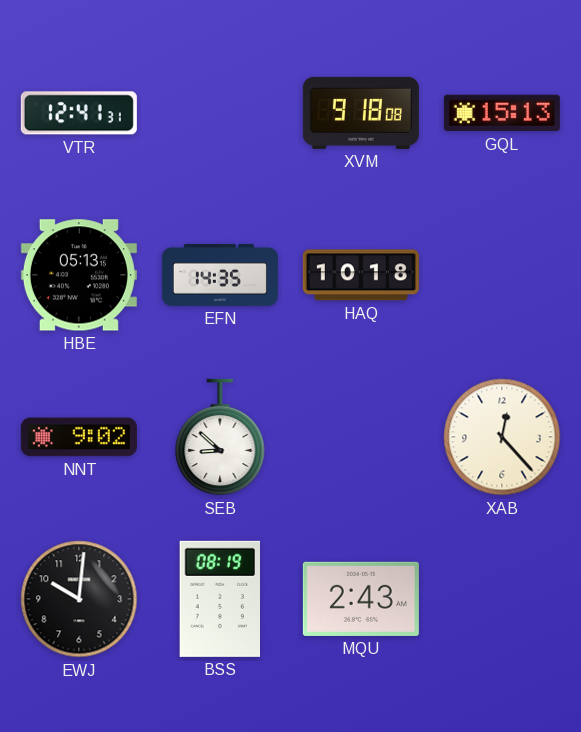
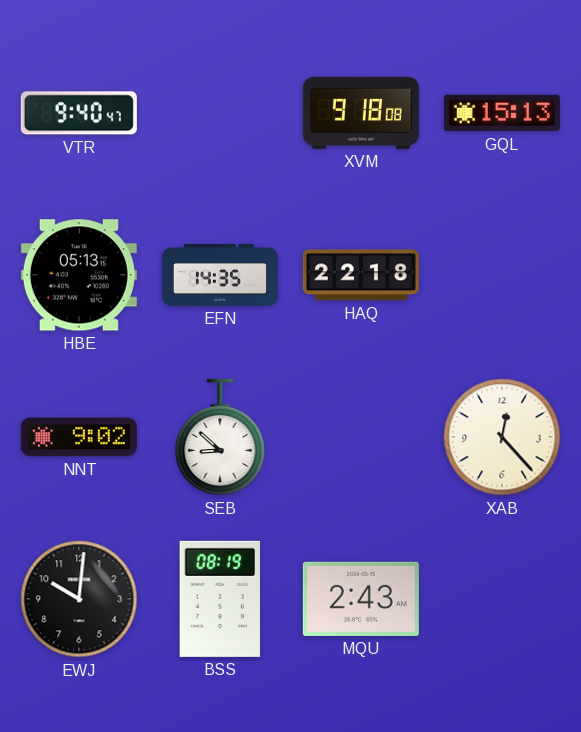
VTR: 12:41 -> 9:40 (79, 113)
HAQ: 10:18 -> 22:18 (361, 275)
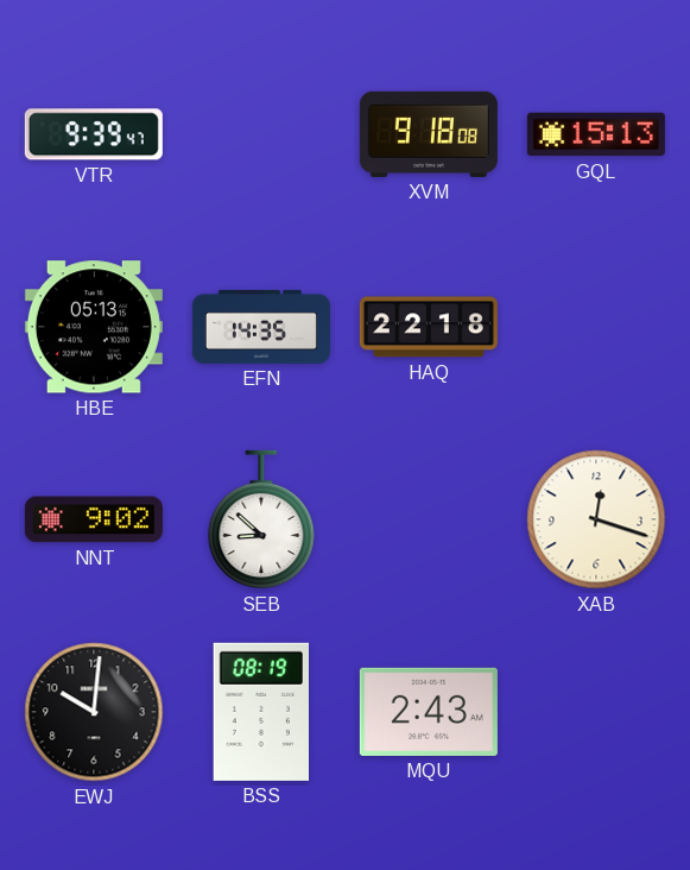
VTR: 9:40 -> 9:39 (94, 134)
XAB: 12:23 -> 12:18 (596, 519)
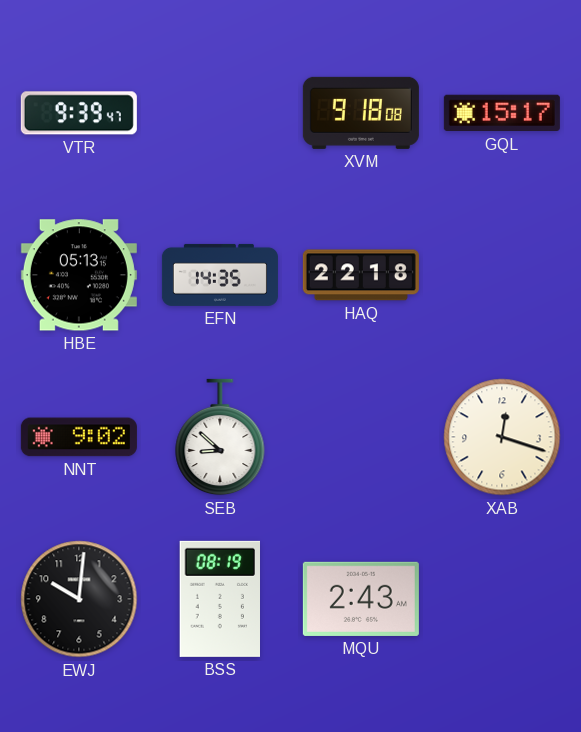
GQL: 15:13 -> 15:17 (502, 113)
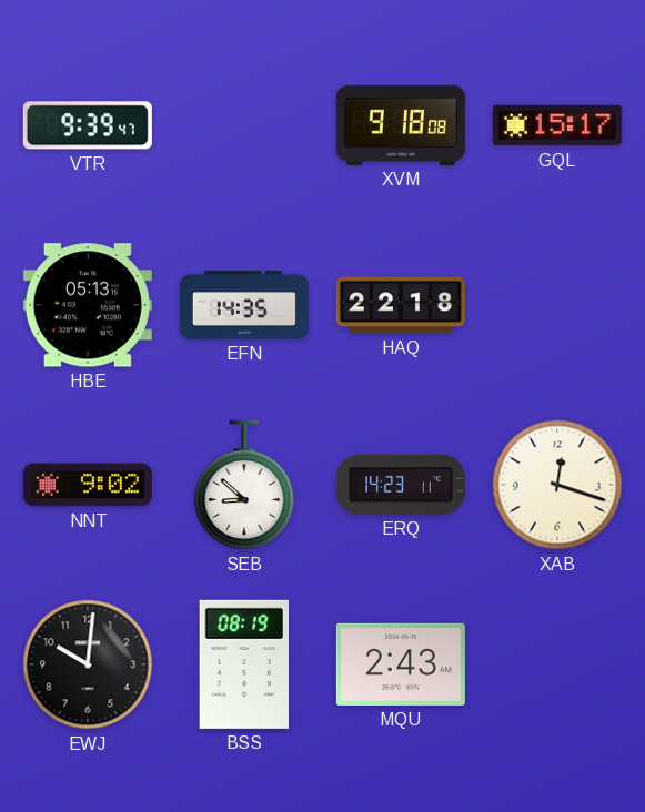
ERQ: none -> 14:23 (401, 485)
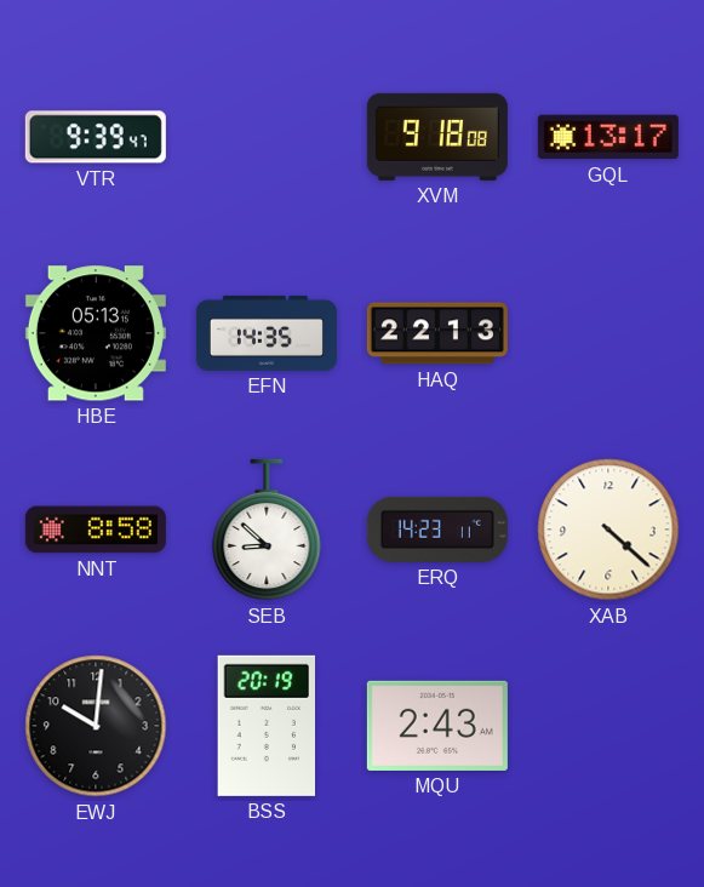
GQL: 15:17 -> 13:17 (608, 137)
HAQ: 22:18 -> 22:13 (437, 333)
NNT: 9:02 -> 8:58 (96, 530)
XAB: 12:18 -> 4:22 (608, 530)
BSS: 08:19 -> 20:19 (265, 726)
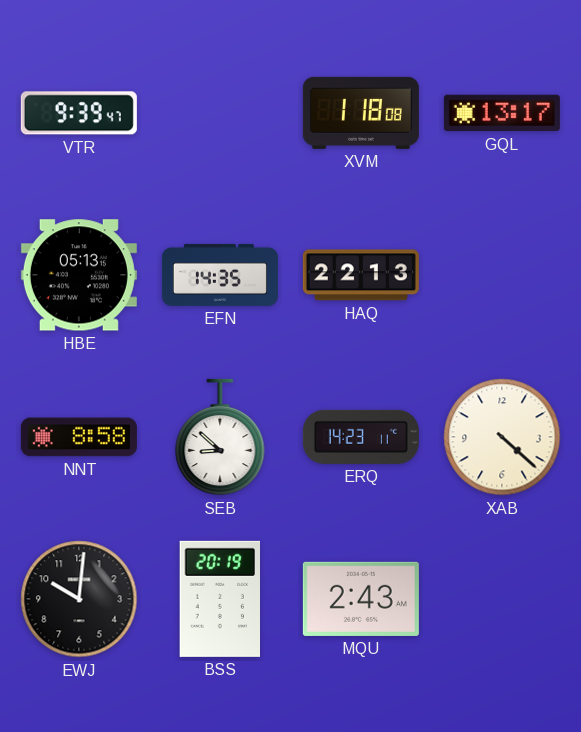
XVM: 9:18 -> 1:18 (361, 113)
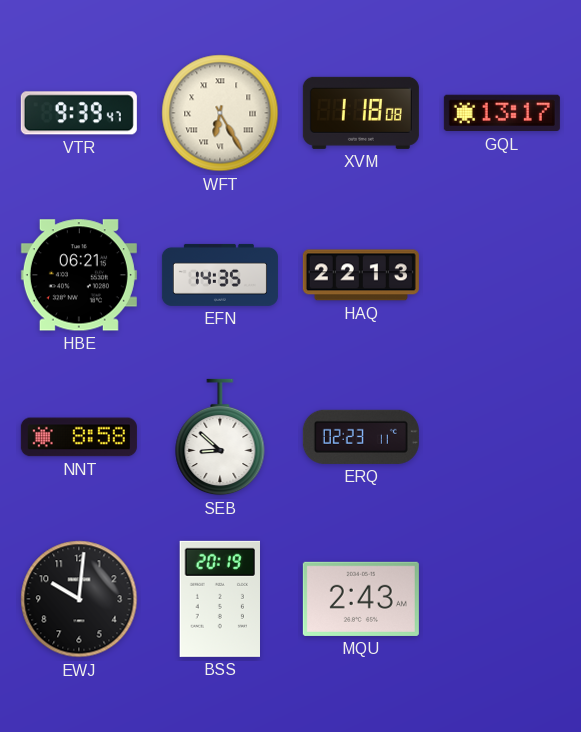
WFT: none -> 6:25 (220, 113)
HBE: 05:13 -> 06:21 (79, 275)
ERQ: 14:23 -> 02:23 (361, 437)
XAB: 4:22 -> none (502, 437)
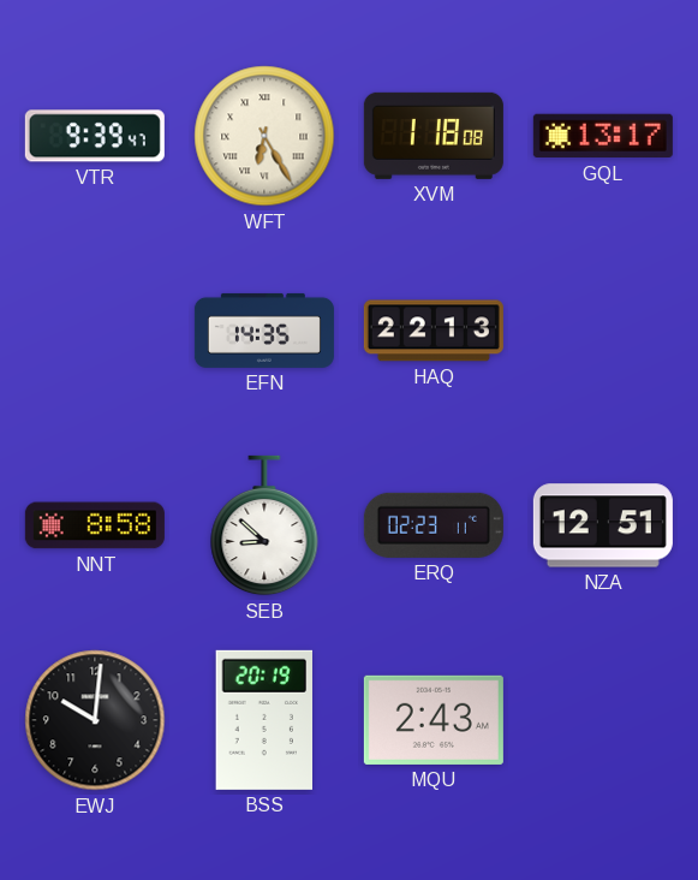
HBE: 06:21 -> none (79, 275)
NZA: none -> 12:51 (603, 525)
